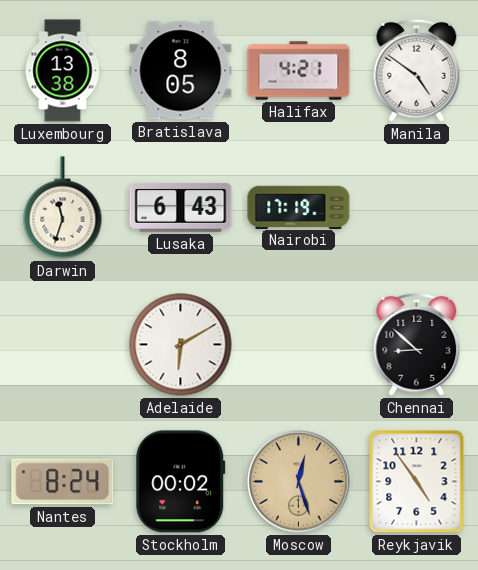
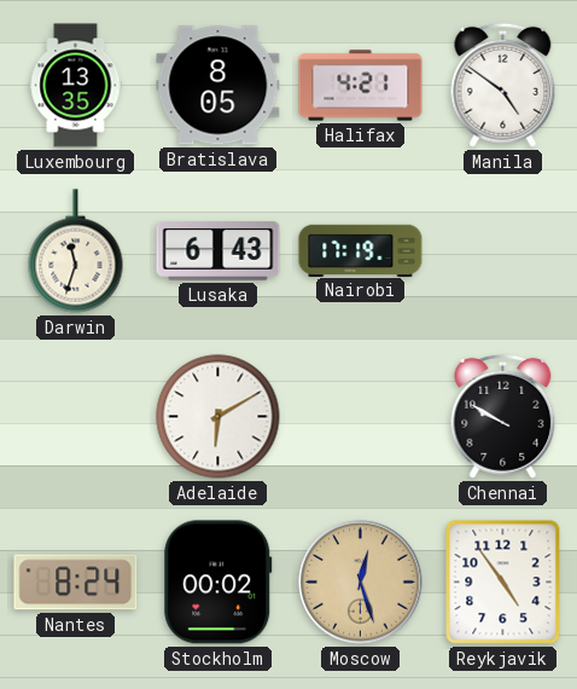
Luxembourg: 13:38 -> 13:35 (76, 86)
Chennai: 8:52 -> 9:50 (503, 416)
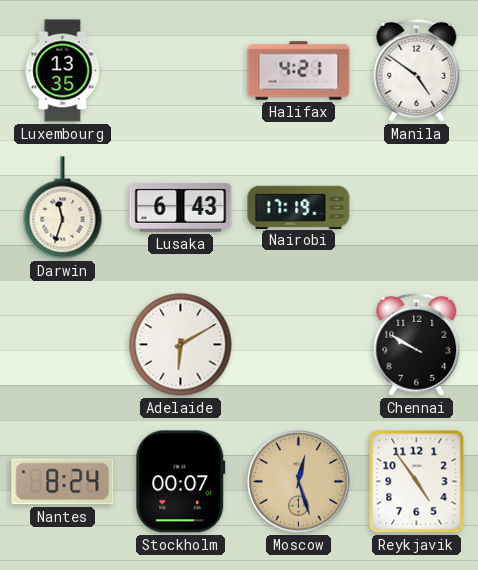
Bratislava: 8:05 -> none (218, 86)
Stockholm: 00:02 -> 00:07 (181, 482)
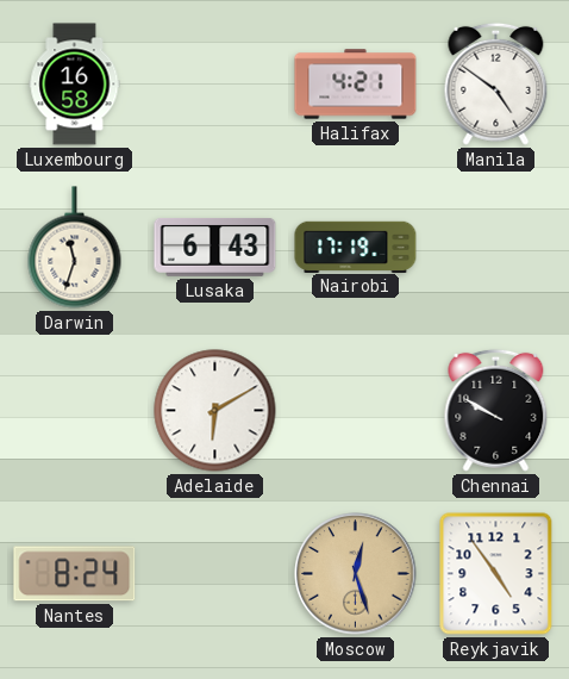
Luxembourg: 13:35 -> 16:58 (75, 85)
Stockholm: 00:07 -> none (181, 482)
